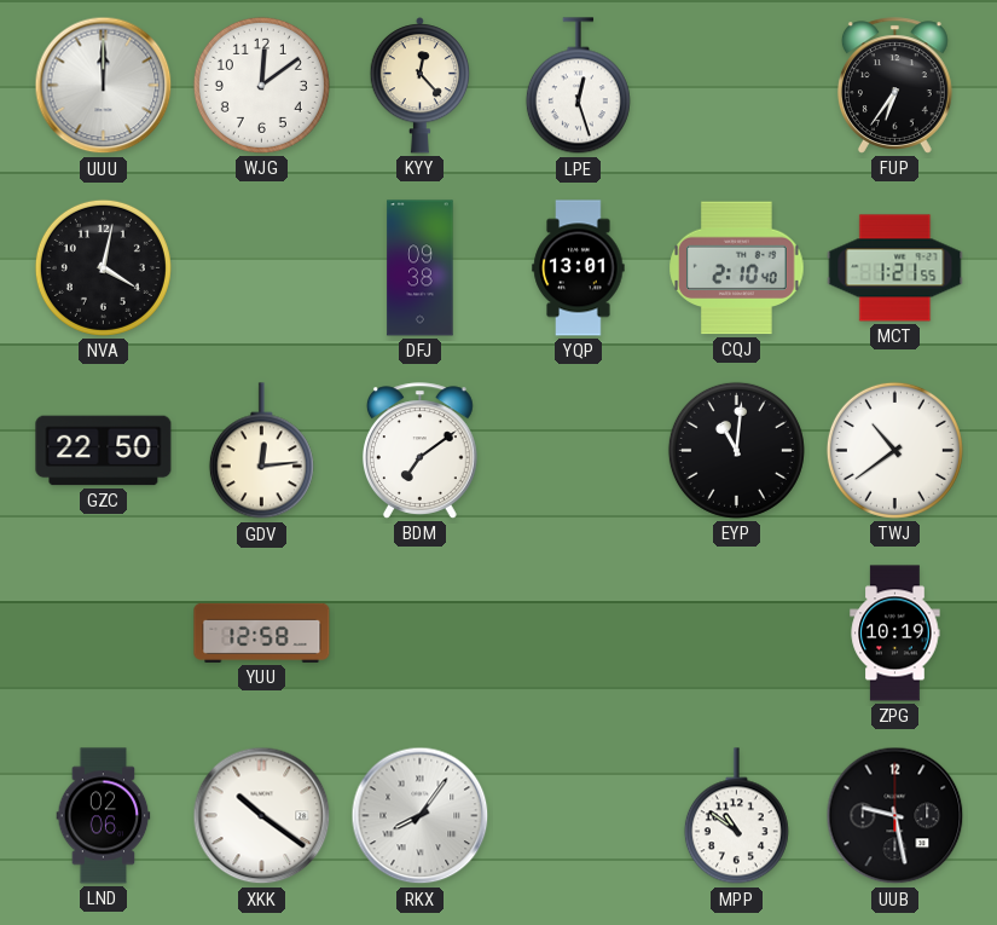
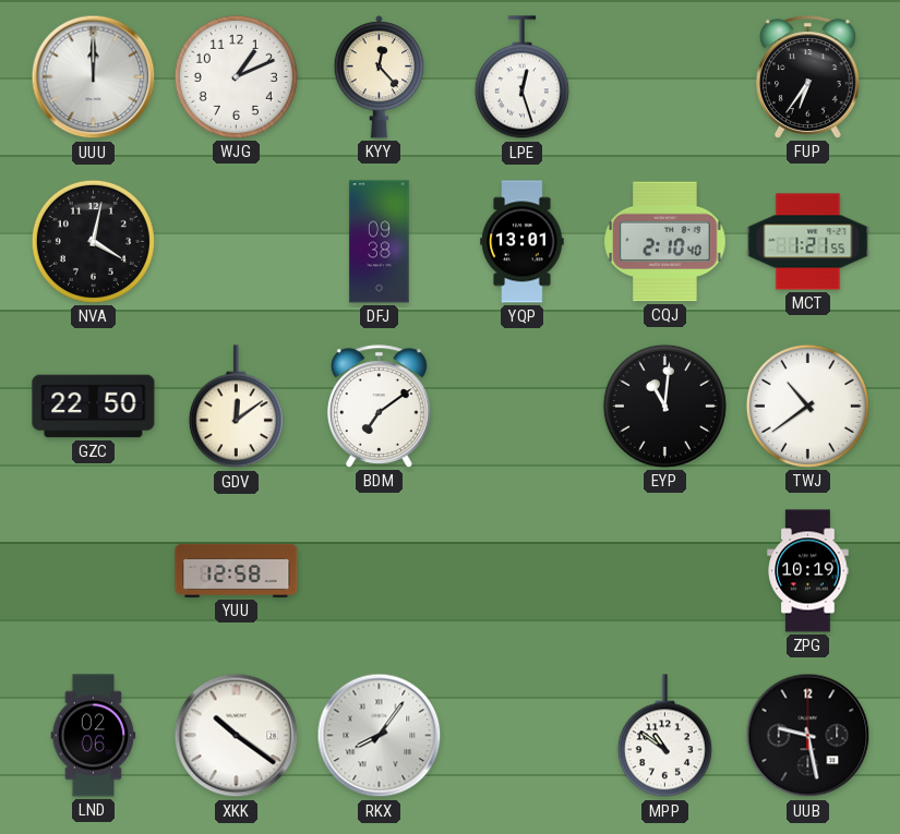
WJG: 12:09 -> 1:11 (236, 76)
GDV: 12:14 -> 12:09 (236, 407)
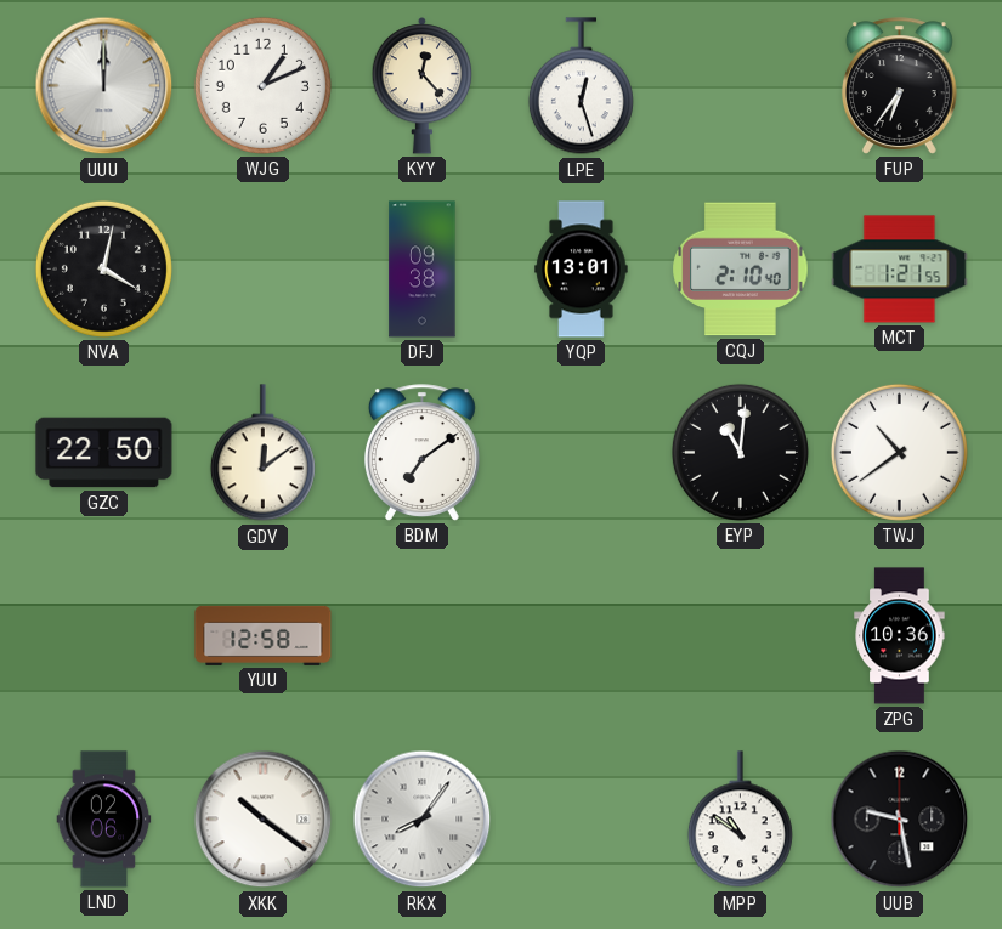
ZPG: 10:19 -> 10:36 (900, 636)
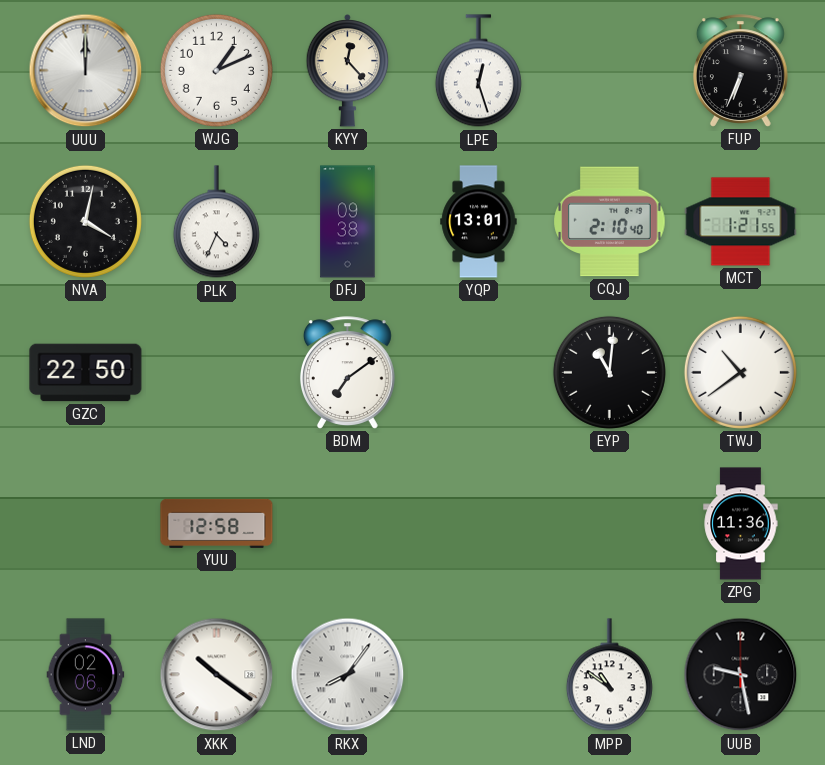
FUP: 6:36 -> 6:34 (740, 71)
PLK: none -> 4:34 (216, 222)
GDV: 12:09 -> none (262, 453)
ZPG: 10:36 -> 11:36 (741, 524)
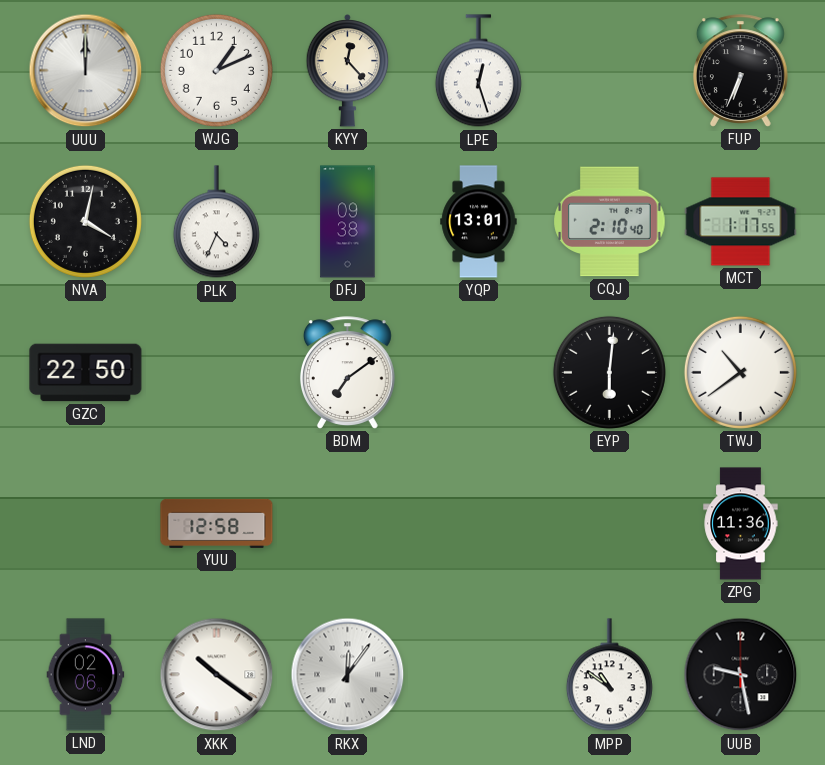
MCT: 1:21 -> 1:17 (741, 222)
EYP: 11:01 -> 6:01 (609, 372)
RKX: 8:06 -> 12:06 (348, 675)
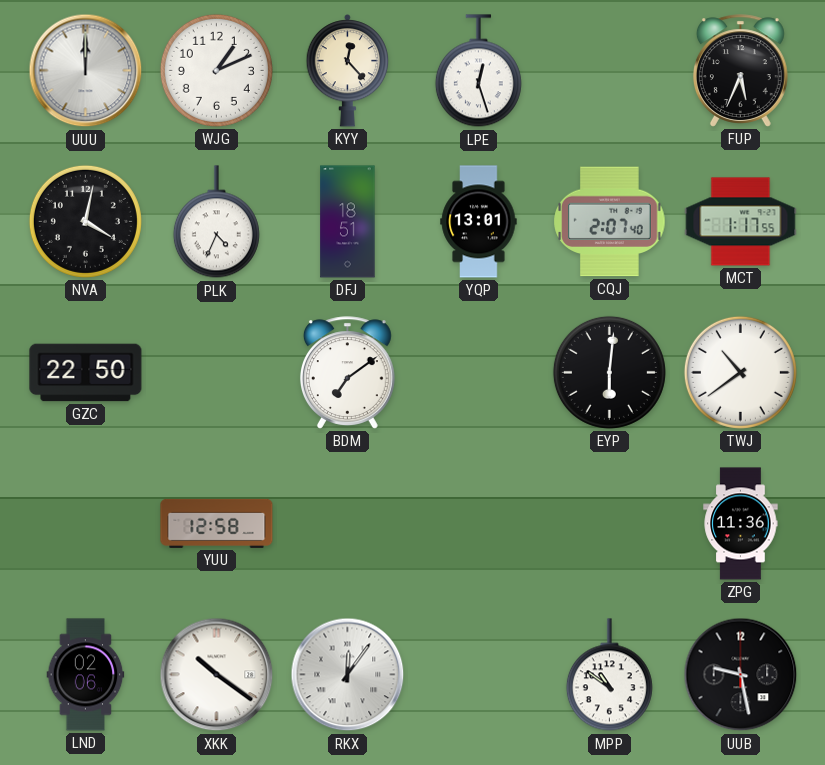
FUP: 6:34 -> 5:34 (740, 71)
DFJ: 09:38 -> 18:51 (348, 222)
CQJ: 2:10 -> 2:07 (610, 222)
